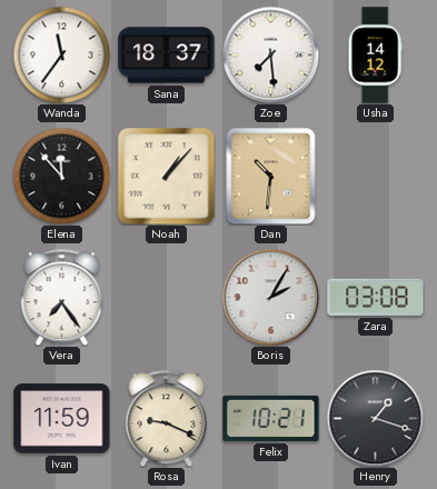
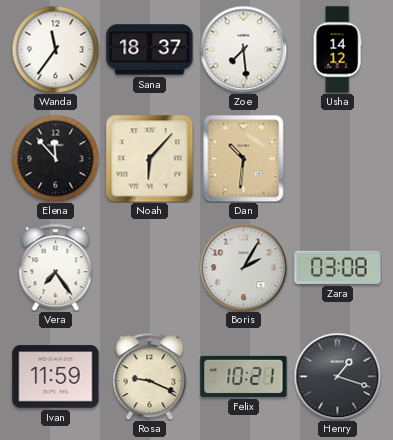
Noah: 1:07 -> 6:07 (150, 159)
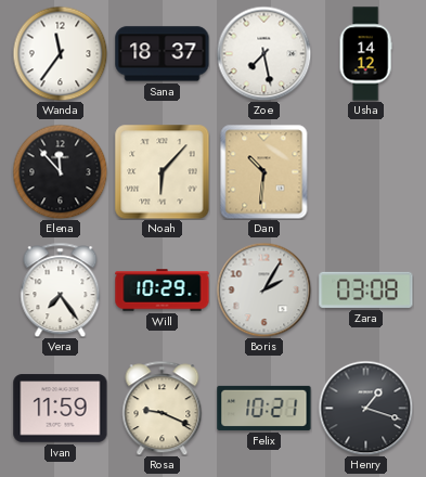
Zoe: 7:29 -> 7:28 (263, 53)
Will: none -> 10:29 (163, 291)
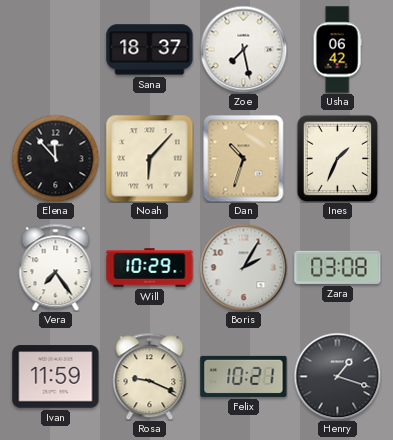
Wanda: 11:36 -> none (60, 53)
Usha: 14:12 -> 06:42 (337, 50)
Dan: 10:31 -> 10:33 (244, 158)
Ines: none -> 1:34 (337, 158)
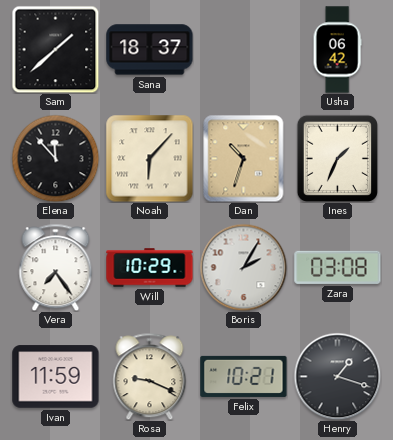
Sam: none -> 1:38 (55, 49)
Zoe: 7:28 -> none (243, 49)
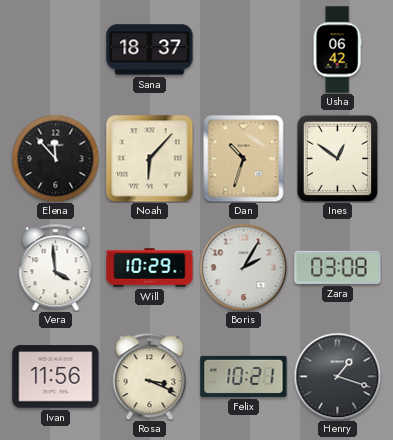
Sam: 1:38 -> none (55, 49)
Ines: 1:34 -> 12:51 (337, 158)
Vera: 7:24 -> 3:59 (56, 267)
Ivan: 11:59 -> 11:56 (56, 377)
Rosa: 9:19 -> 3:19 (150, 376)
